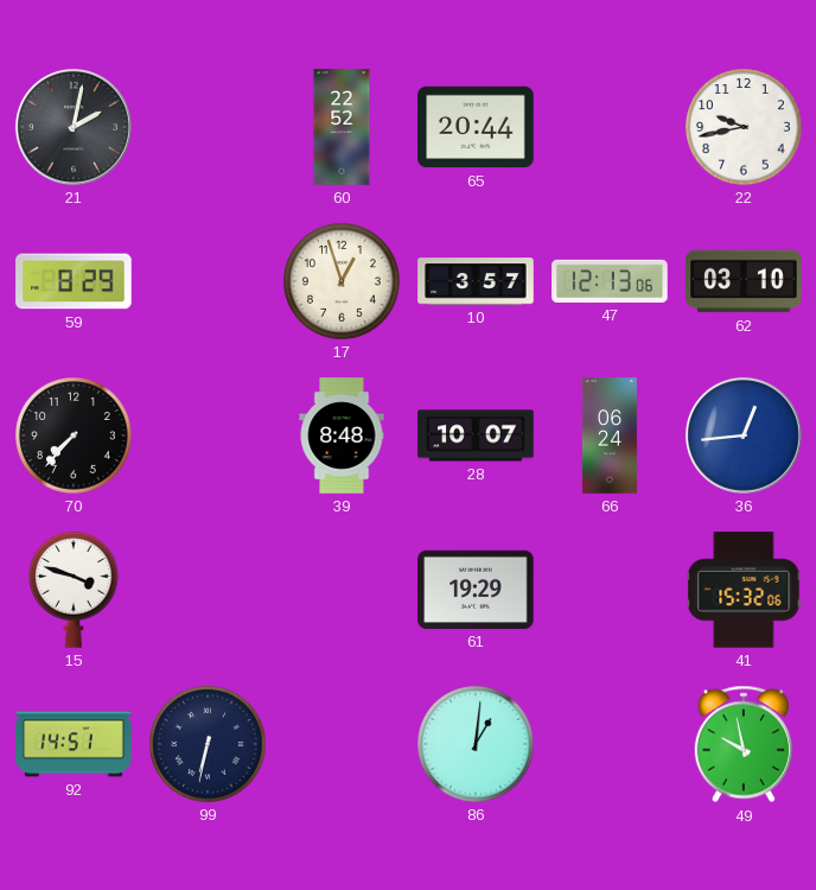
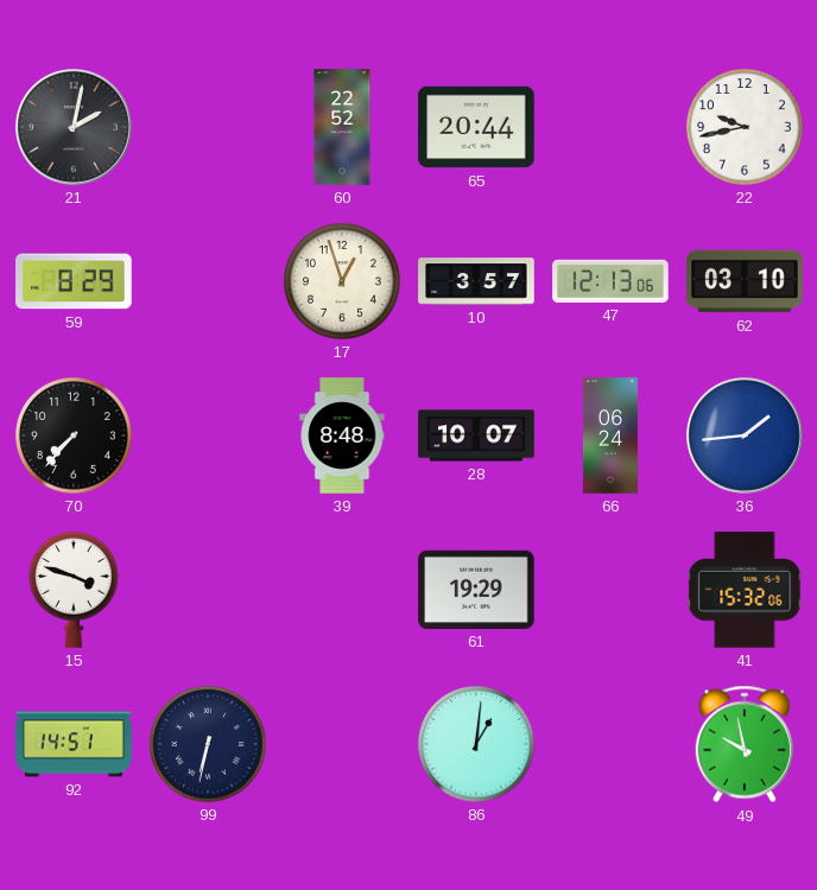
36: 12:44 -> 1:44 (745, 436)
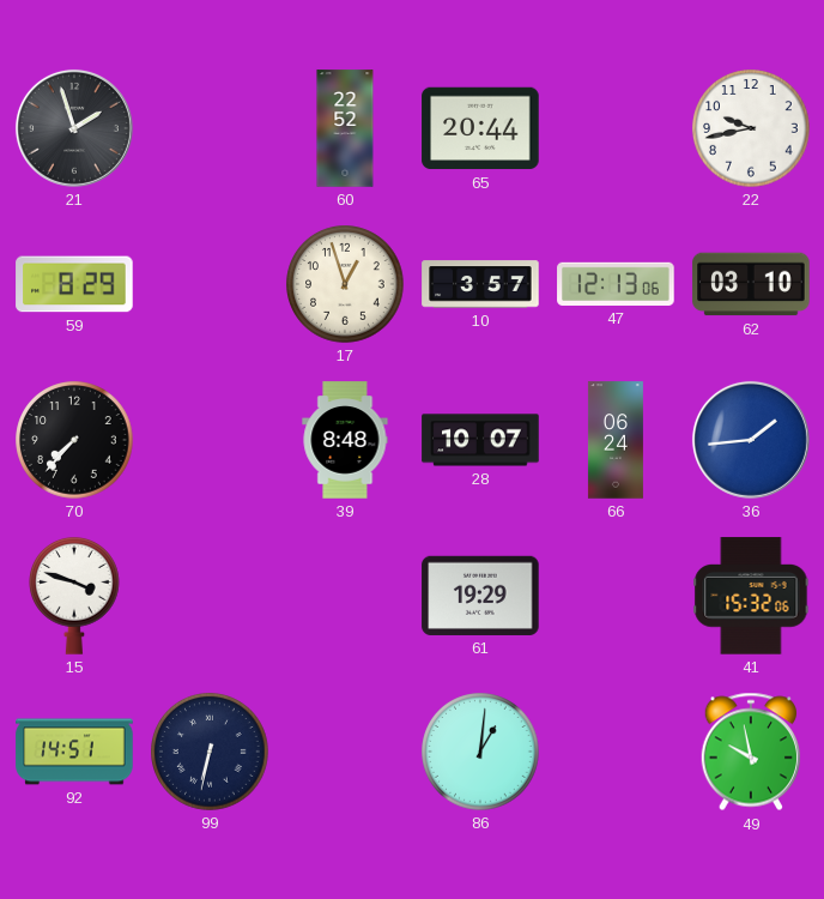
21: 2:02 -> 1:57 (74, 128)
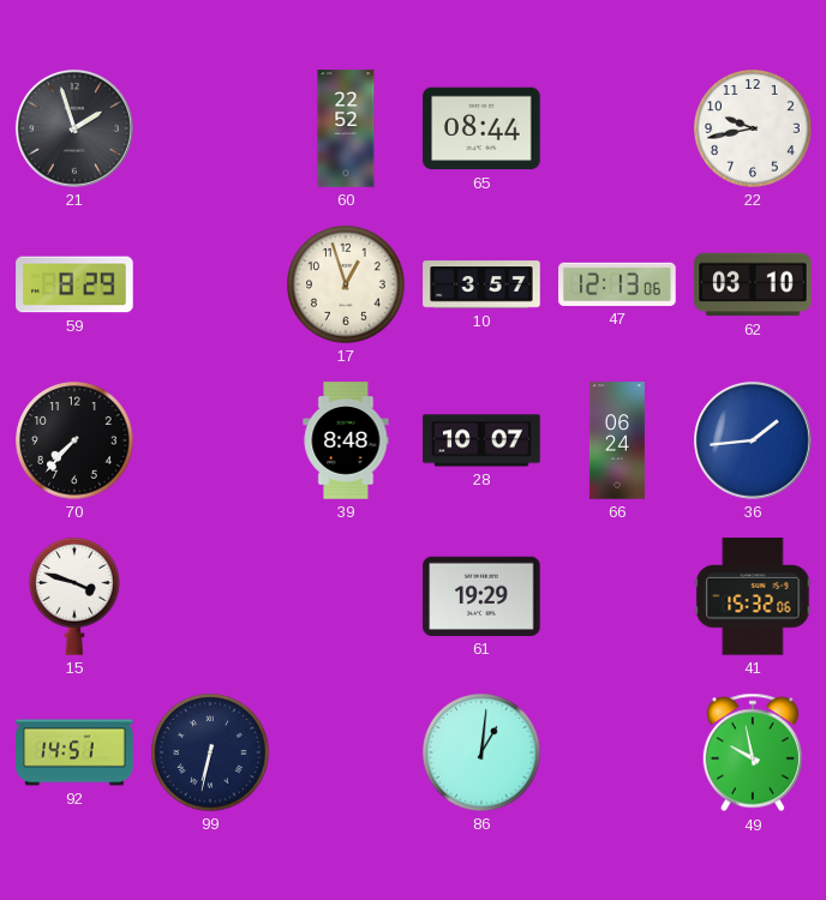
65: 20:44 -> 08:44 (481, 128)
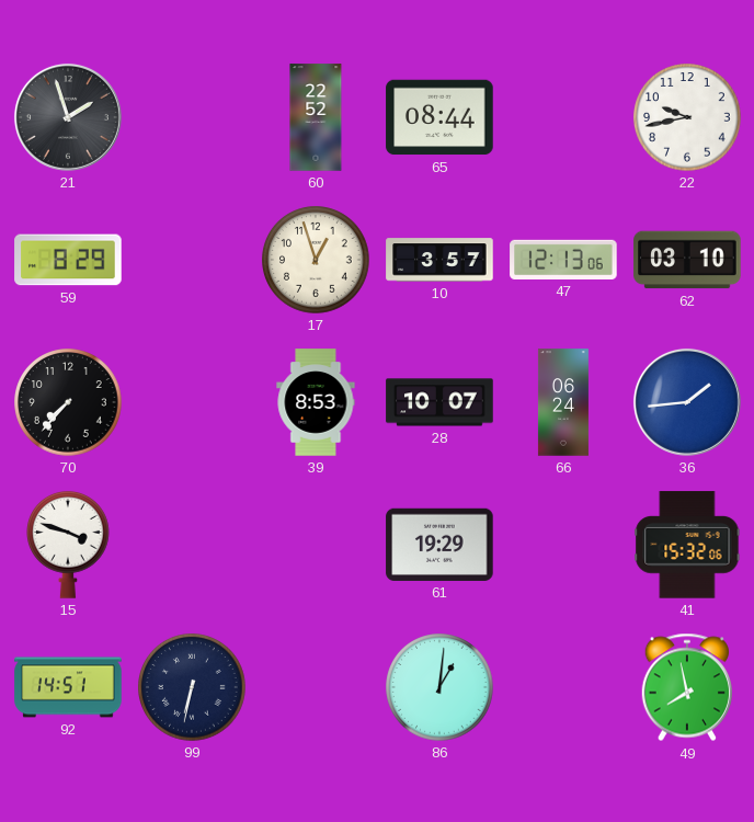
39: 8:48 -> 8:53 (316, 402)
49: 9:58 -> 7:58 (686, 687)
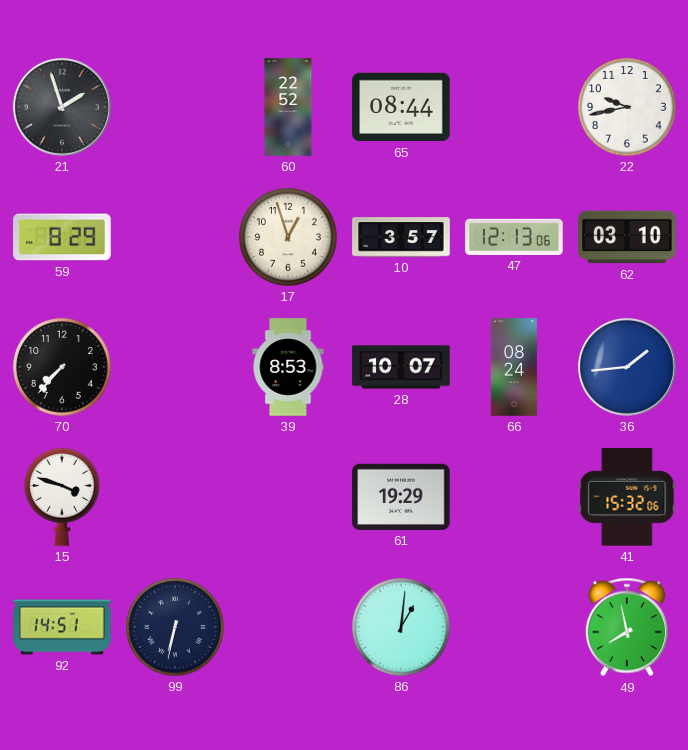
66: 06:24 -> 08:24 (514, 367)
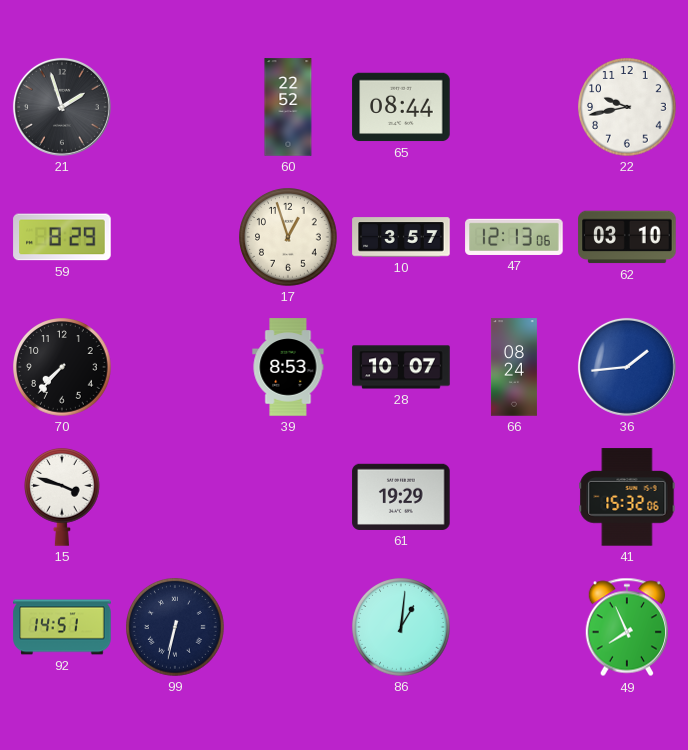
49: 7:58 -> 7:56 (626, 627)
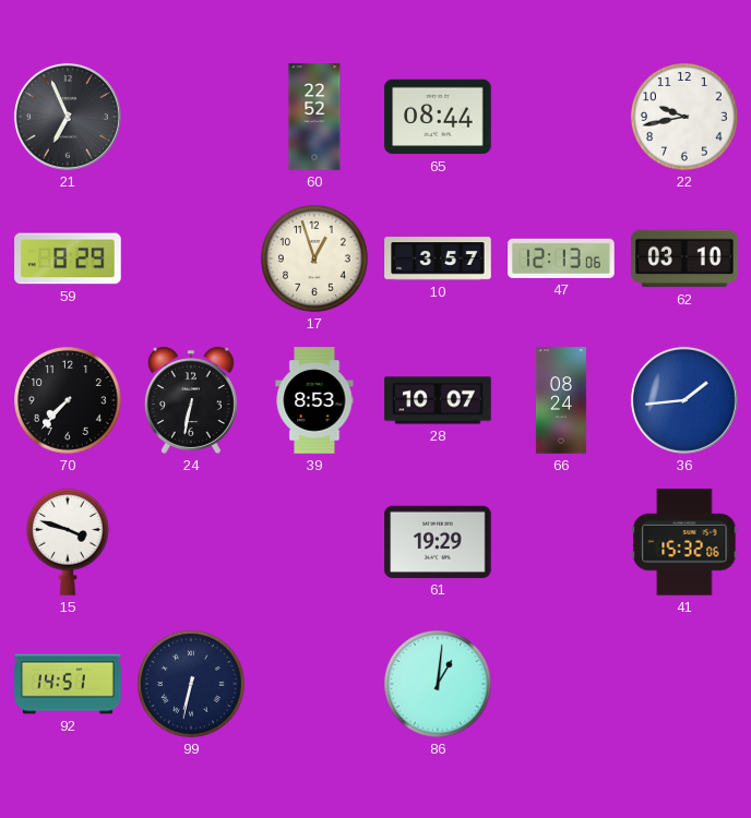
21: 1:57 -> 6:56 (68, 117)
24: none -> 6:32 (191, 400)
49: 7:56 -> none (626, 627)
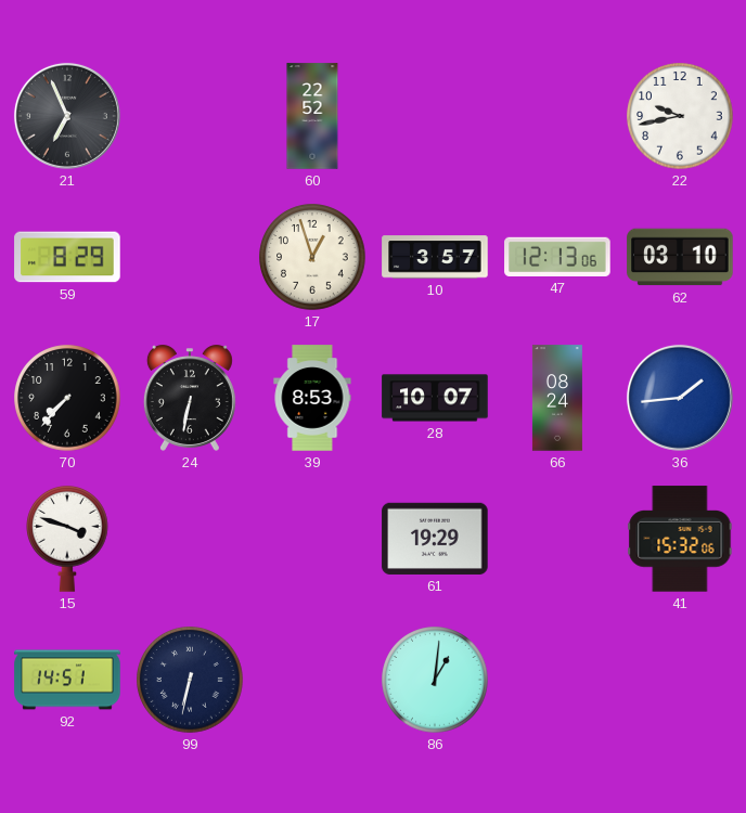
65: 08:44 -> none (438, 117)
